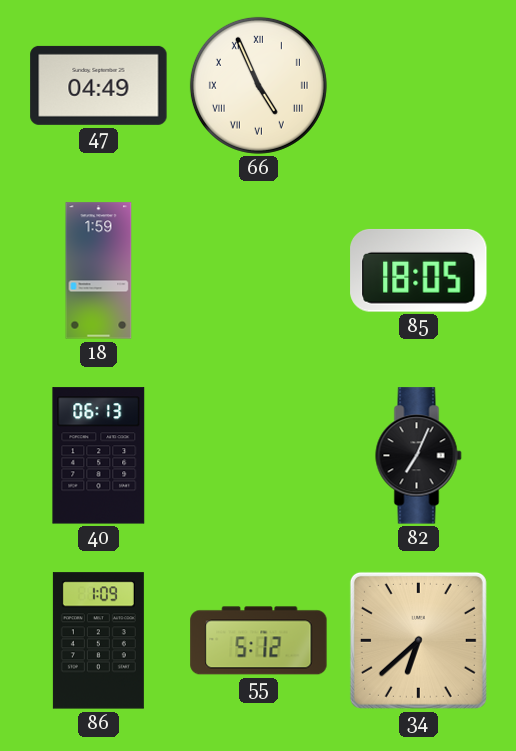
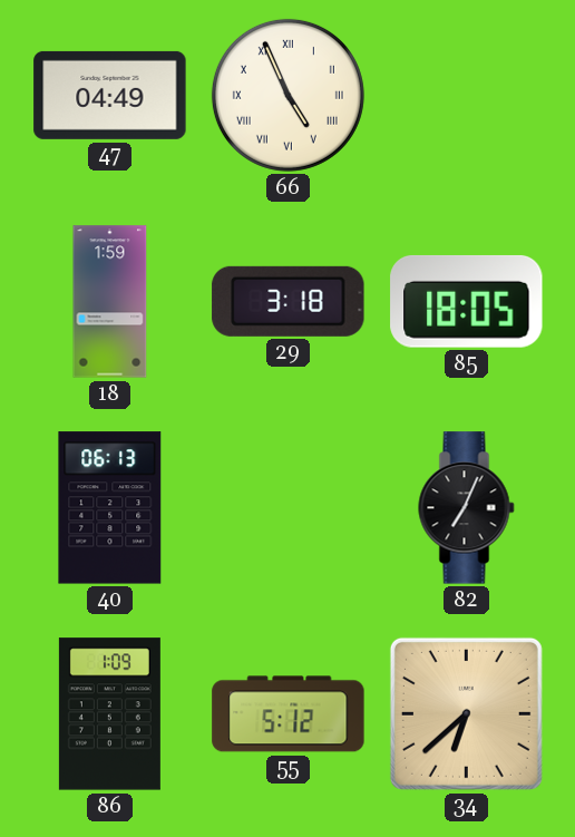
29: none -> 3:18 (289, 301)
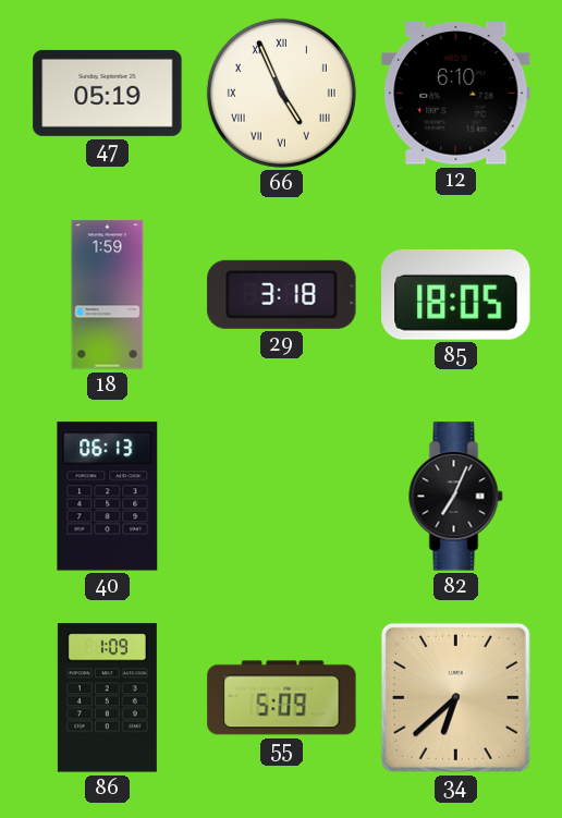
47: 04:49 -> 05:19 (108, 93)
12: none -> 6:10 (456, 94)
55: 5:12 -> 5:09 (282, 698)
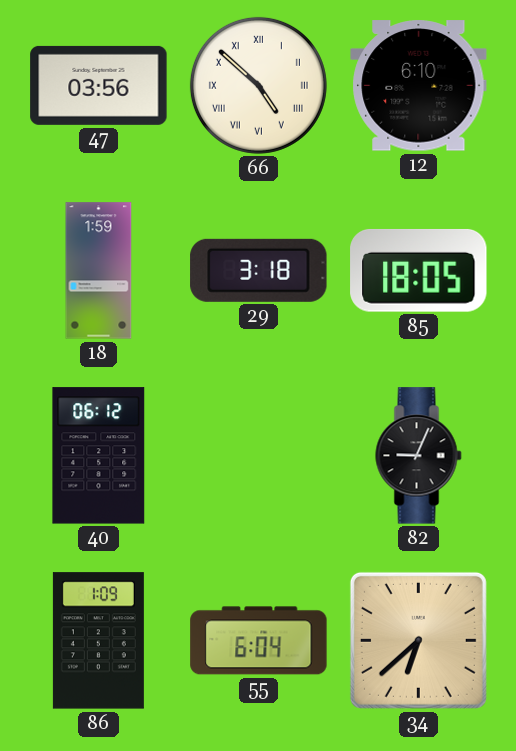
47: 05:19 -> 03:56 (99, 85)
66: 4:56 -> 4:52 (258, 85)
40: 06:13 -> 06:12 (99, 456)
82: 7:04 -> 9:04 (419, 456)
55: 5:09 -> 6:04 (259, 641)
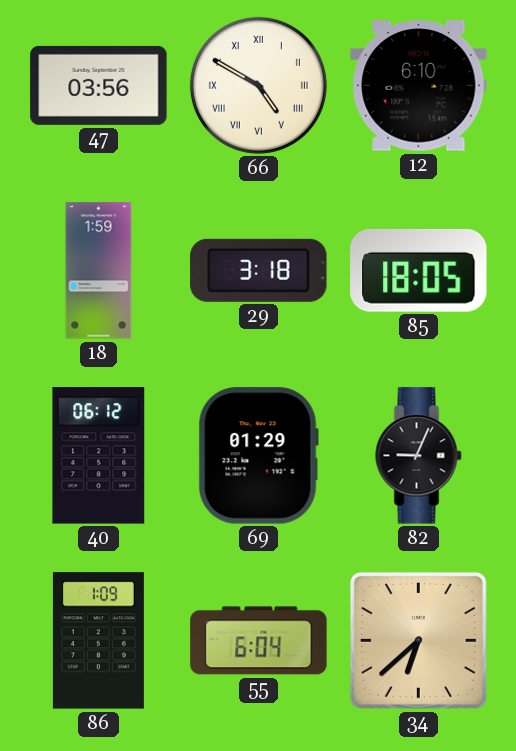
66: 4:52 -> 4:50 (258, 85)
69: none -> 01:29 (258, 456)
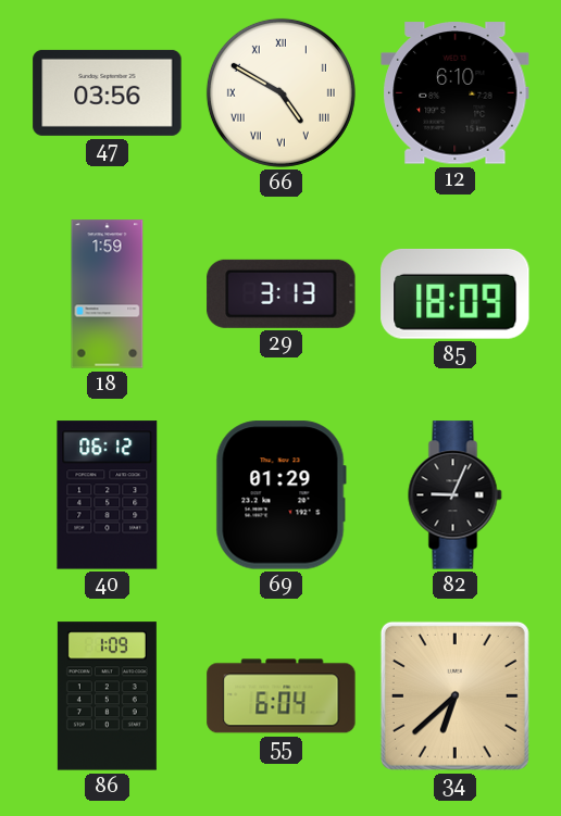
29: 3:18 -> 3:13 (282, 293)
85: 18:05 -> 18:09 (456, 293)
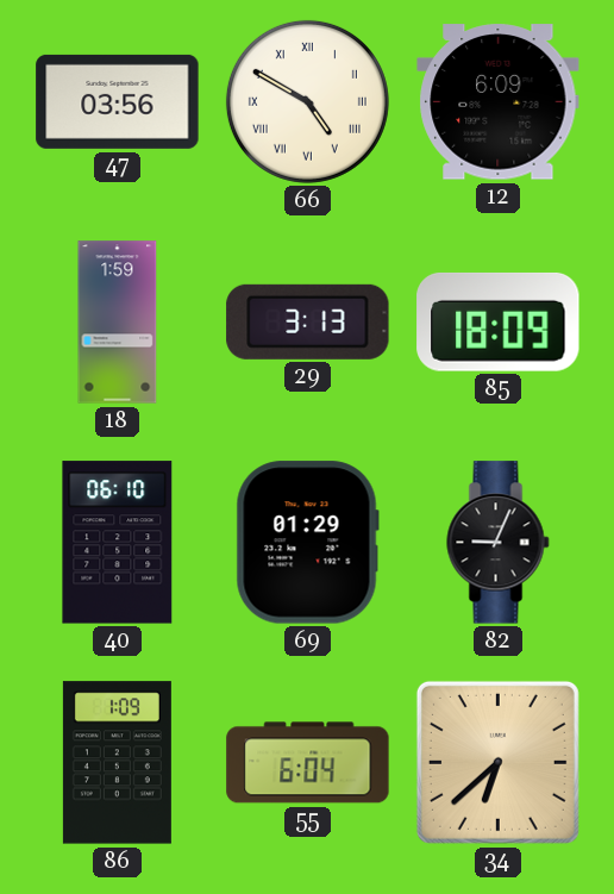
12: 6:10 -> 6:09 (499, 102)
40: 06:12 -> 06:10 (118, 543)
